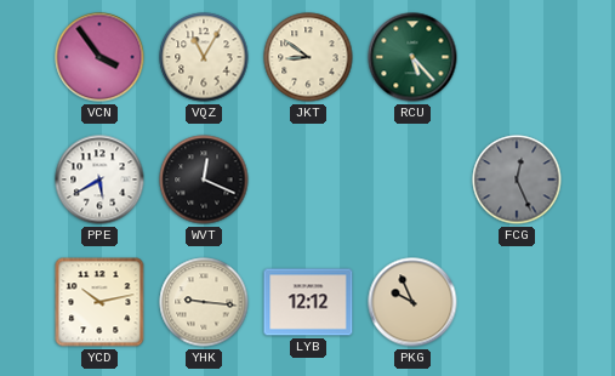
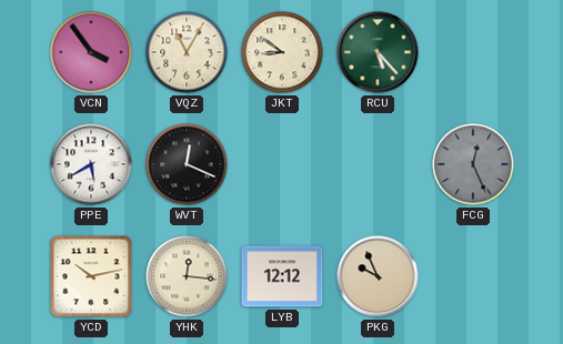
YHK: 9:16 -> 12:16 (187, 276)
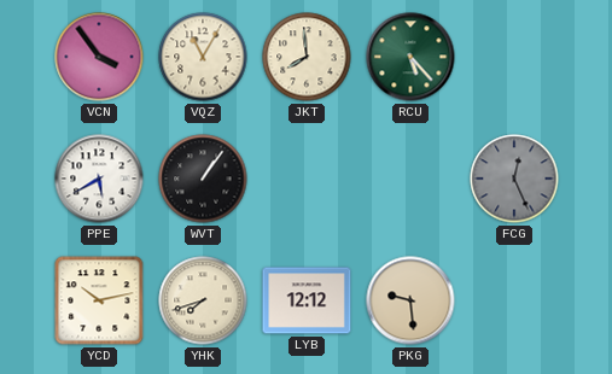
JKT: 8:51 -> 7:59 (307, 57)
WVT: 12:19 -> 1:06 (203, 179)
YHK: 12:16 -> 7:42 (203, 300)
PKG: 9:56 -> 9:29 (410, 300)
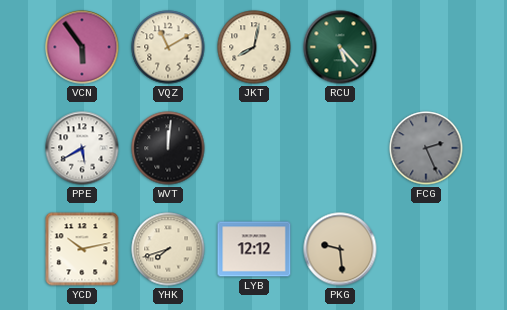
VCN: 3:54 -> 5:54 (82, 47)
VQZ: 11:05 -> 11:10 (168, 47)
JKT: 7:59 -> 8:02 (254, 47)
WVT: 1:06 -> 12:01 (168, 148)
FCG: 12:26 -> 2:26 (426, 148)
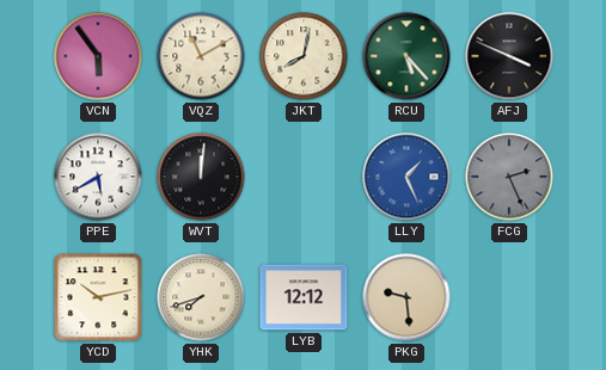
AFJ: none -> 3:49 (509, 56)
LLY: none -> 1:26 (406, 177)
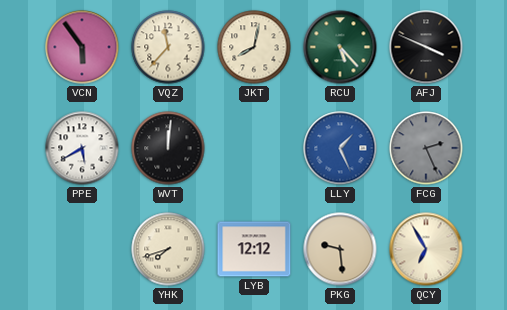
VQZ: 11:10 -> 11:37 (168, 47)
YCD: 10:13 -> none (98, 297)
QCY: none -> 6:55 (426, 249)
